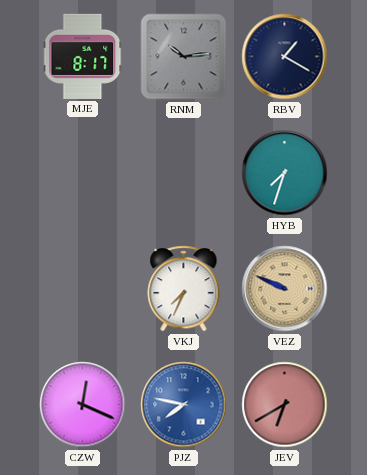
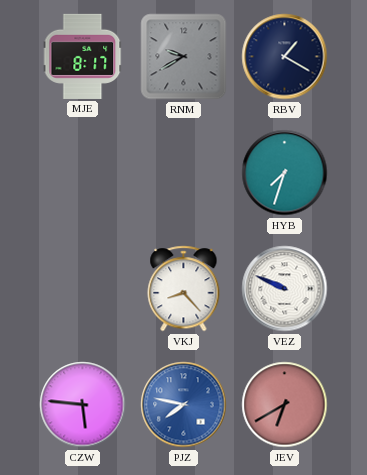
RNM: 10:14 -> 9:40 (184, 57)
VKJ: 7:34 -> 8:23 (184, 289)
VEZ dial: champagne -> white (285, 289)
CZW: 12:19 -> 5:46 (83, 405)
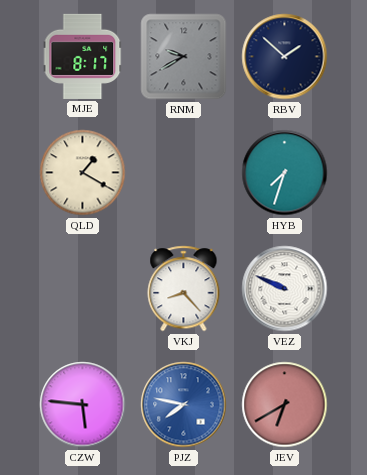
RBV: 1:20 -> 1:52 (285, 57)
QLD: none -> 1:20 (83, 173)
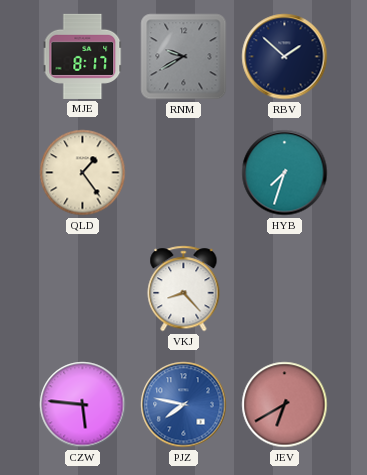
QLD: 1:20 -> 1:24 (83, 173)
VEZ: 9:49 -> none (285, 289)
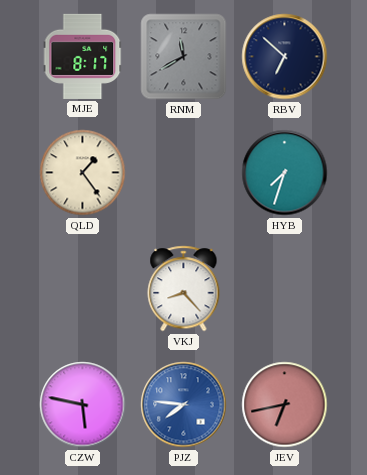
RNM: 9:40 -> 11:40 (184, 57)
RBV: 1:52 -> 6:52 (285, 57)
CZW: 5:46 -> 5:47 (83, 405)
PJZ: 7:47 -> 7:46 (184, 405)
JEV: 6:40 -> 6:43 (285, 405)
